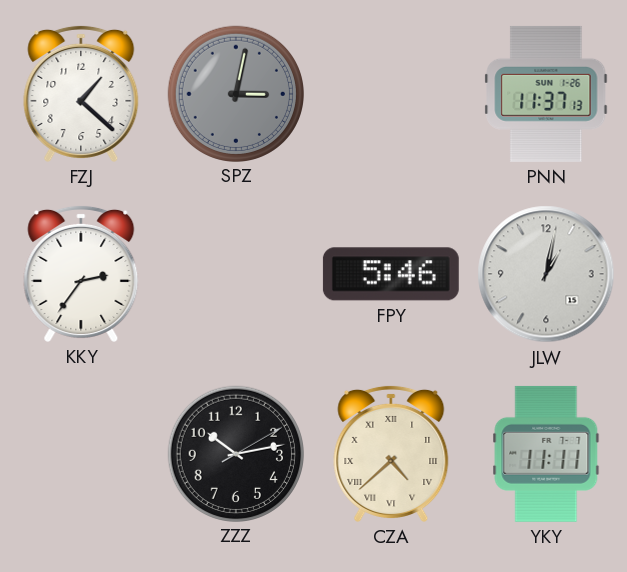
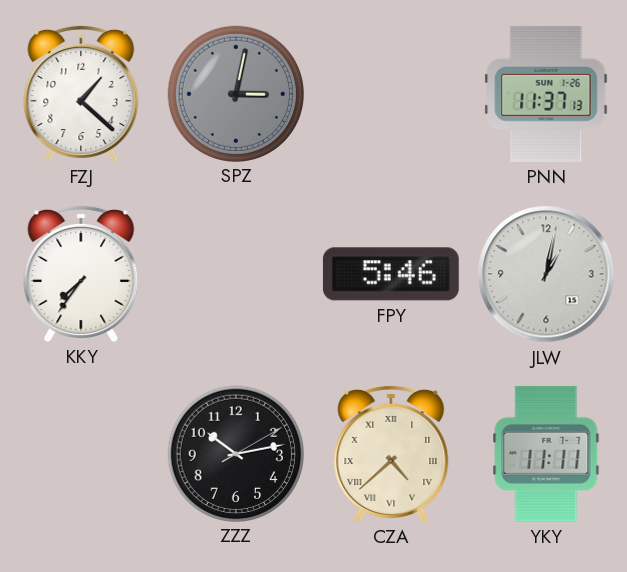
KKY: 2:36 -> 7:36 (81, 273)
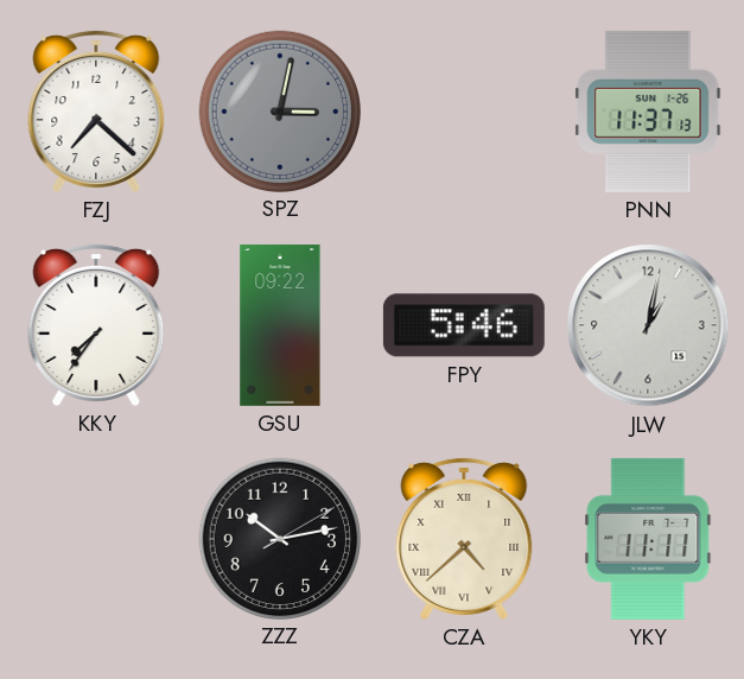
FZJ: 1:22 -> 7:22 (96, 110)
GSU: none -> 09:22 (280, 325)
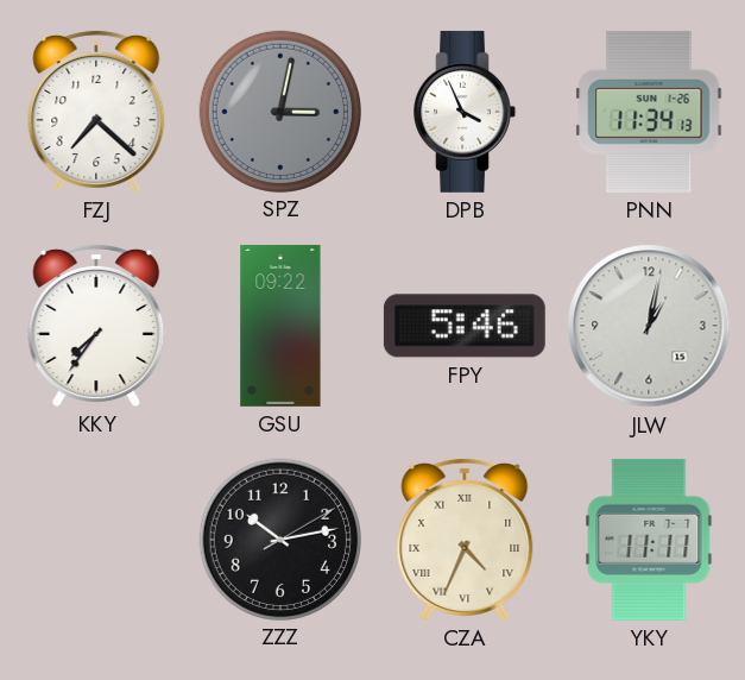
DPB: none -> 3:56 (465, 112)
PNN: 11:37 -> 11:34 (649, 112)
CZA: 4:38 -> 4:34 (465, 539)
